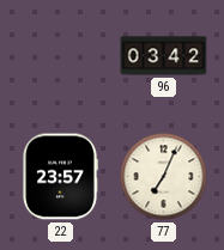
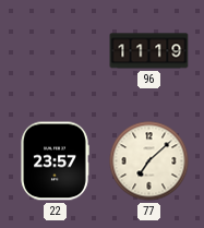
96: 03:42 -> 11:19 (149, 51)
77: 7:04 -> 7:08 (149, 161)
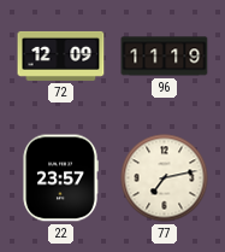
72: none -> 12:09 (61, 55)
77: 7:08 -> 7:13 (165, 178)
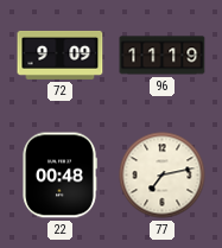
72: 12:09 -> 9:09 (61, 55)
22: 23:57 -> 00:48 (59, 176)
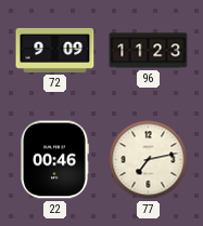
96: 11:19 -> 11:23 (149, 51)
22: 00:48 -> 00:46 (54, 160)
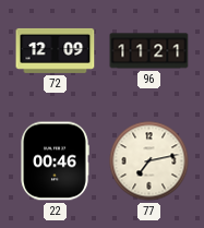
72: 9:09 -> 12:09 (56, 50)
96: 11:23 -> 11:21 (149, 51)
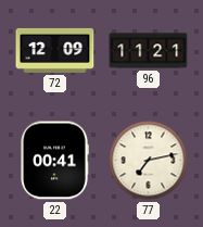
22: 00:46 -> 00:41 (54, 161)
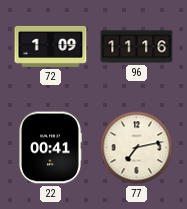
72: 12:09 -> 1:09 (51, 46)
96: 11:21 -> 11:16 (137, 47)
